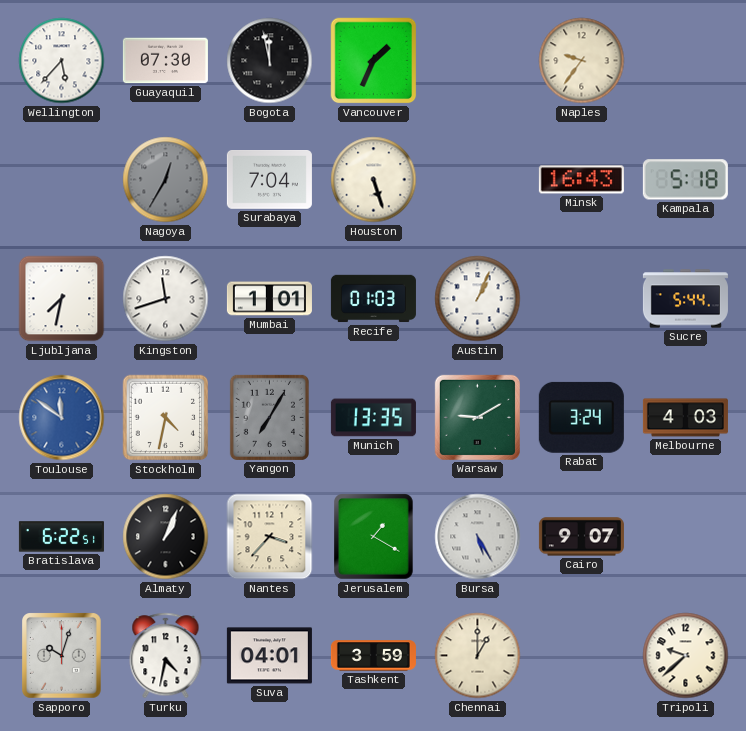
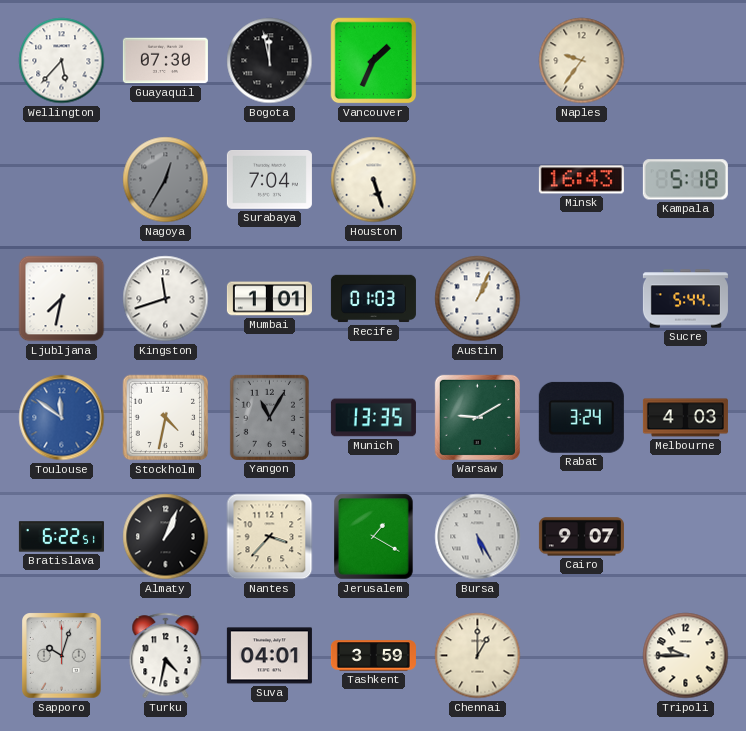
Yangon: 7:05 -> 11:05 (269, 417)
Tripoli: 9:38 -> 9:45 (686, 656)
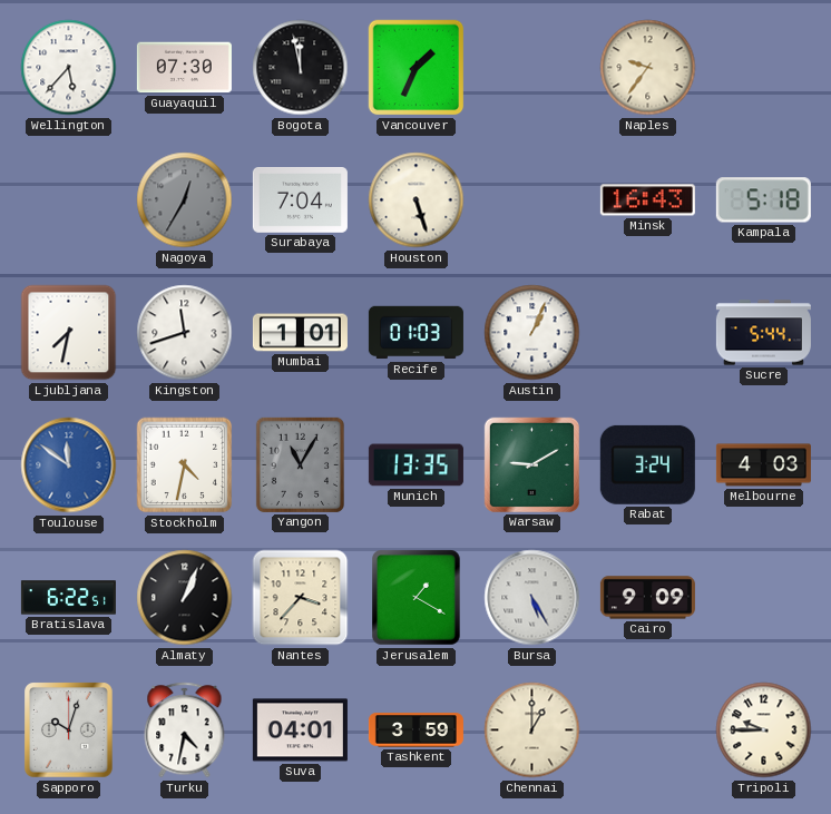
Cairo: 9:07 -> 9:09 (647, 598)
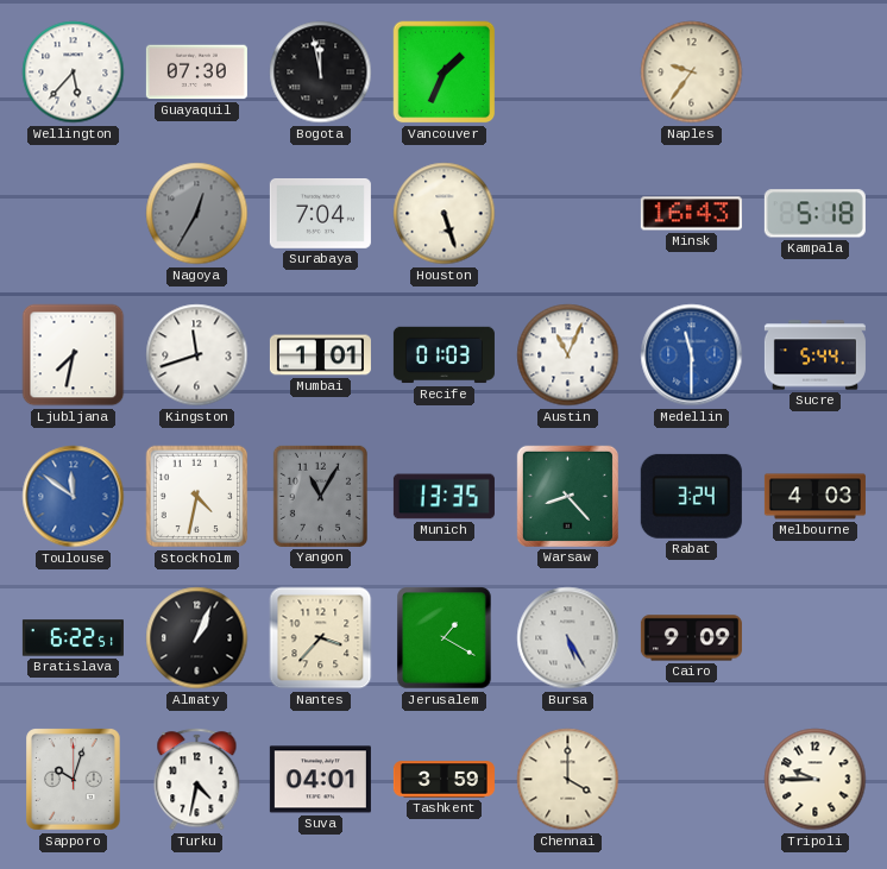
Austin: 1:04 -> 11:04 (568, 355)
Medellin: none -> 11:30 (692, 355)
Warsaw: 9:10 -> 8:23 (567, 496)
Chennai: 1:00 -> 4:00 (568, 780)
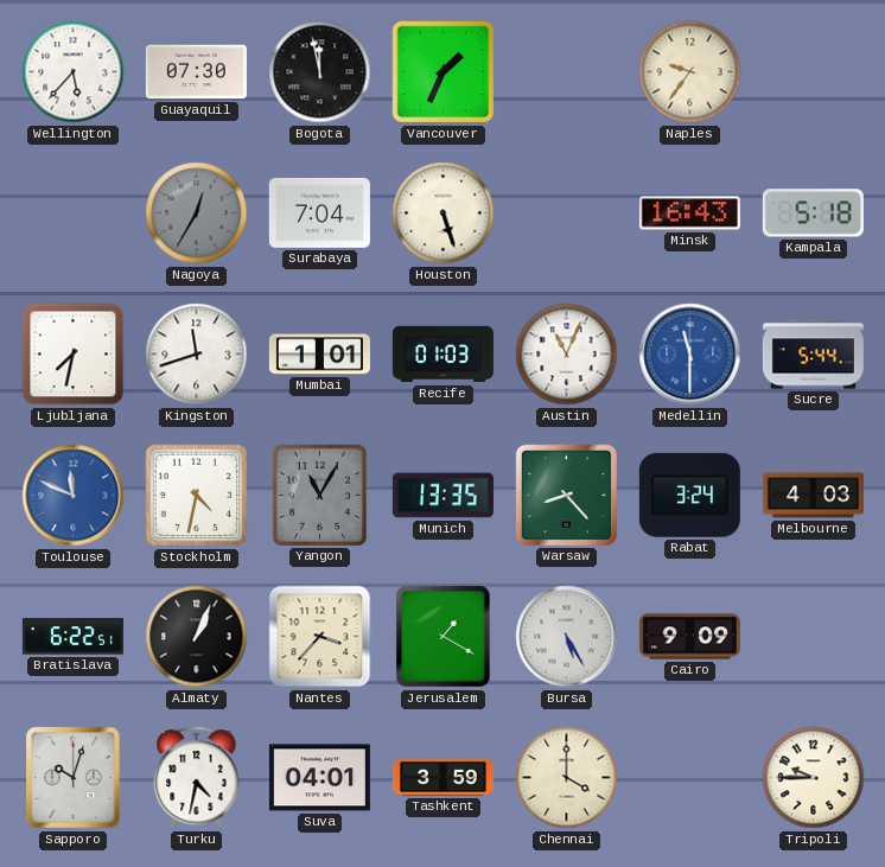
Toulouse: 11:51 -> 11:49 (74, 496)
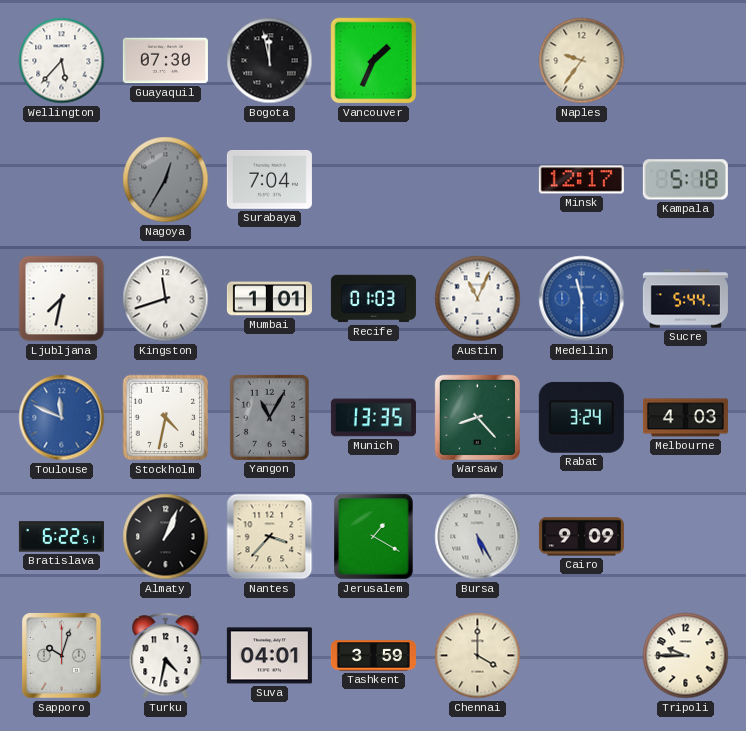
Houston: 5:27 -> none (444, 213)
Minsk: 16:43 -> 12:17 (581, 180)
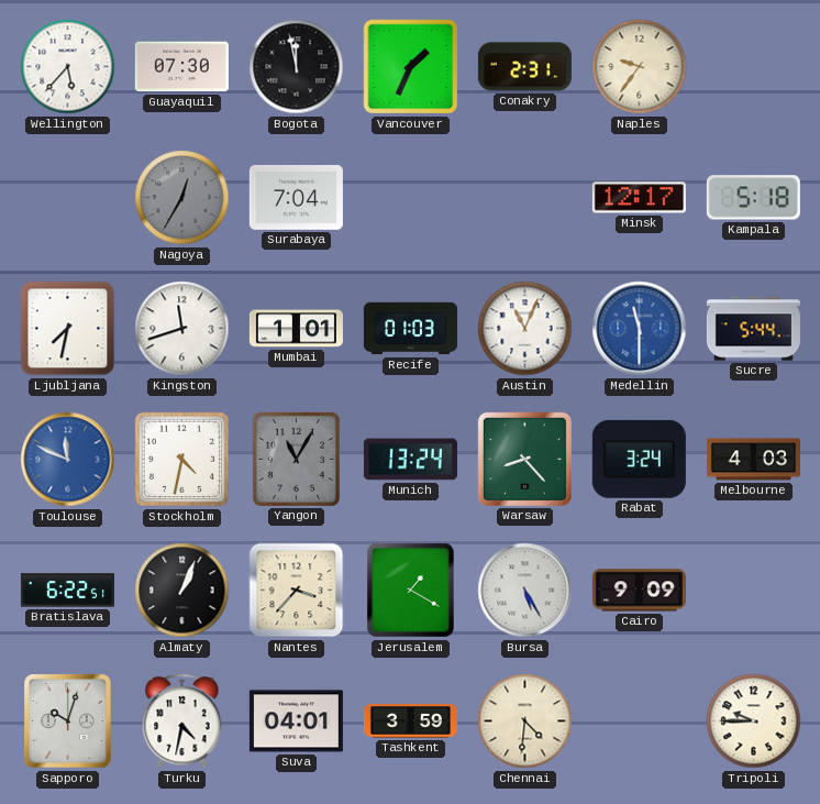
Conakry: none -> 2:31 (524, 67)
Munich: 13:35 -> 13:24 (410, 460)
Chennai: 4:00 -> 4:31 (525, 722)
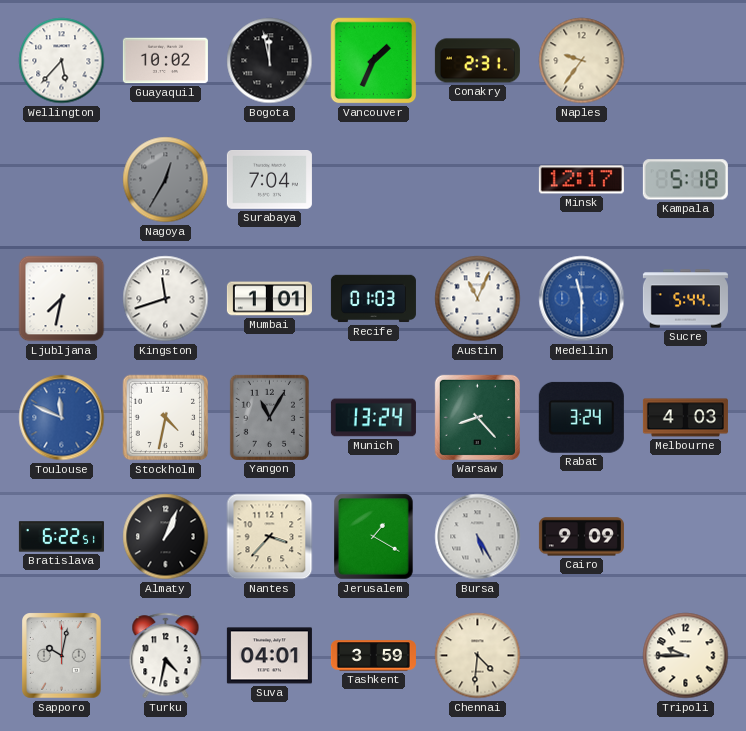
Guayaquil: 07:30 -> 10:02 (165, 61)
Sapporo: 10:03 -> 10:02 (62, 656)
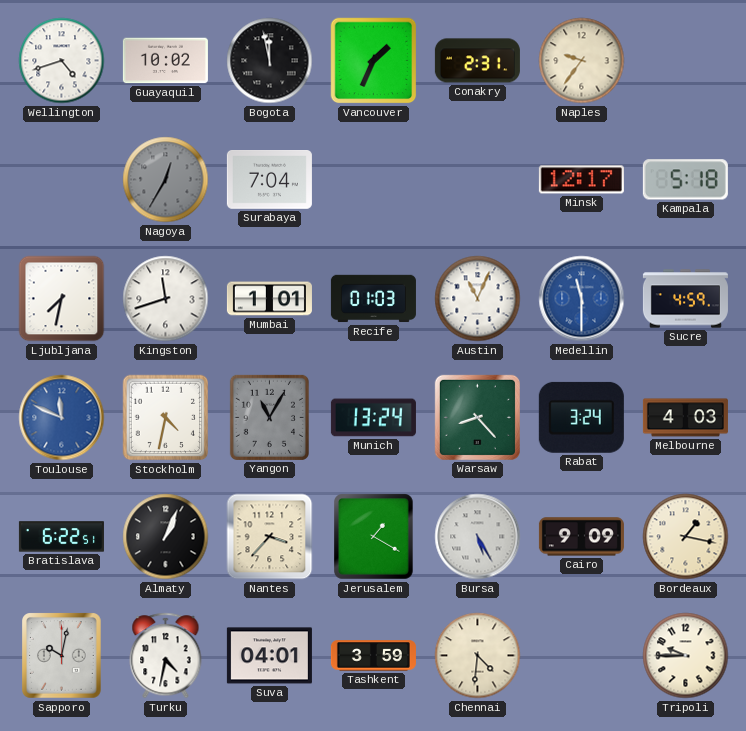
Wellington: 5:37 -> 4:42 (62, 61)
Sucre: 5:44 -> 4:59 (685, 299)
Bordeaux: none -> 1:17 (686, 537)
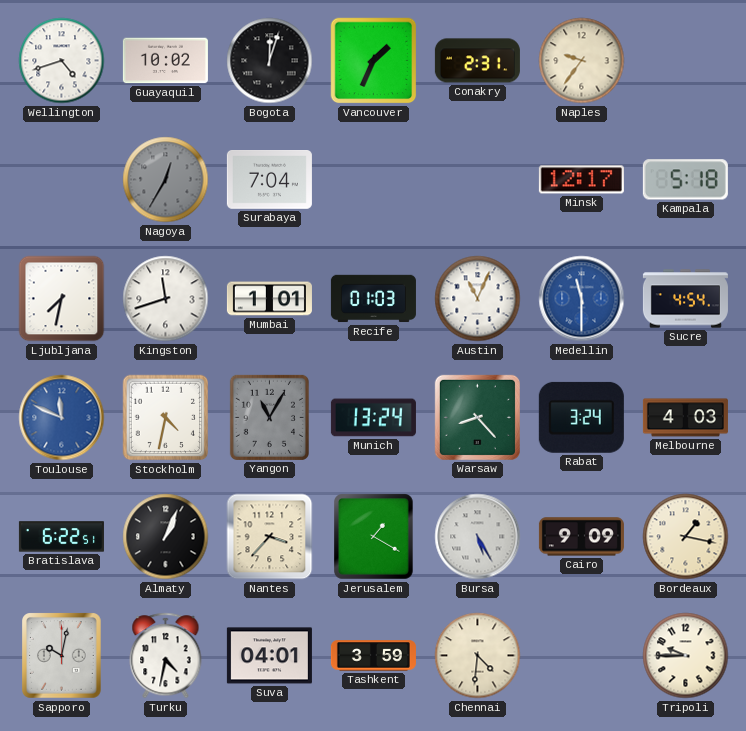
Bogota: 11:58 -> 12:03 (270, 61)
Sucre: 4:59 -> 4:54 (685, 299)
